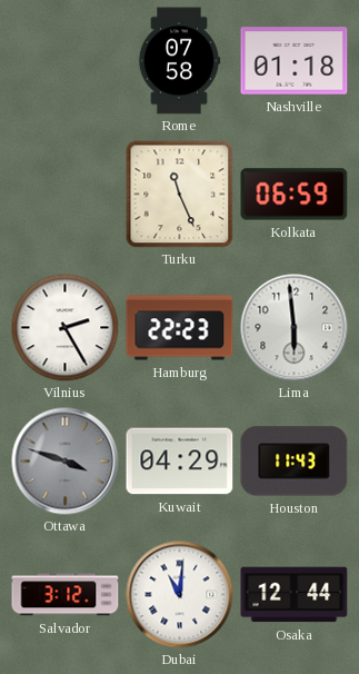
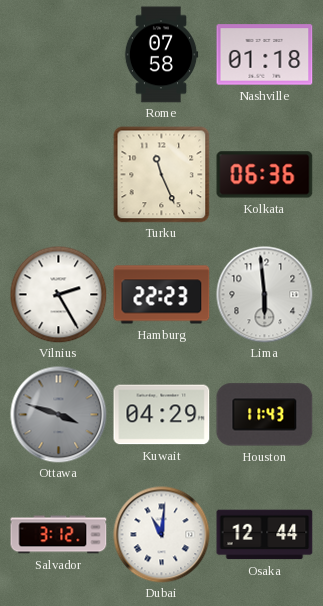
Kolkata: 06:59 -> 06:36 (265, 175)
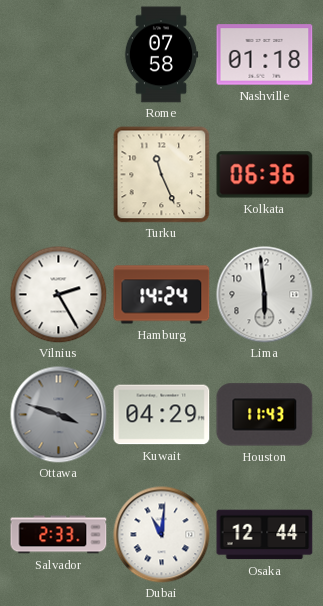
Hamburg: 22:23 -> 14:24 (162, 295)
Salvador: 3:12 -> 2:33 (59, 535)
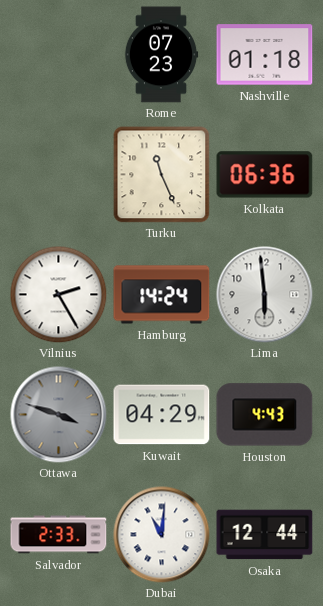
Rome: 07:58 -> 07:23 (161, 55)
Houston: 11:43 -> 4:43 (265, 415)
